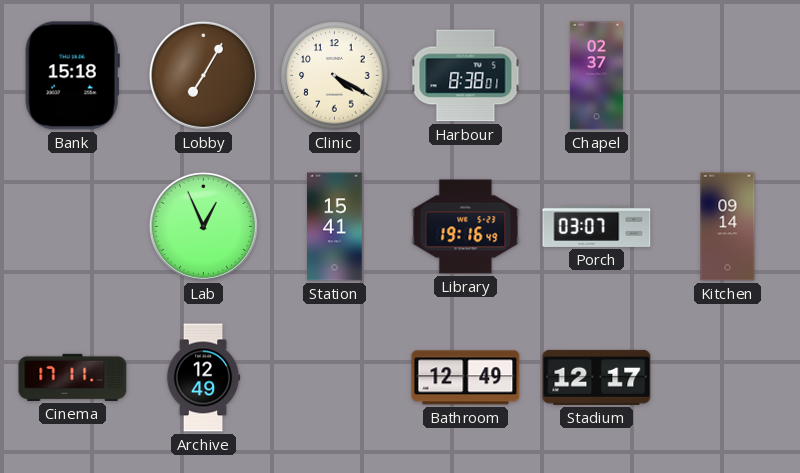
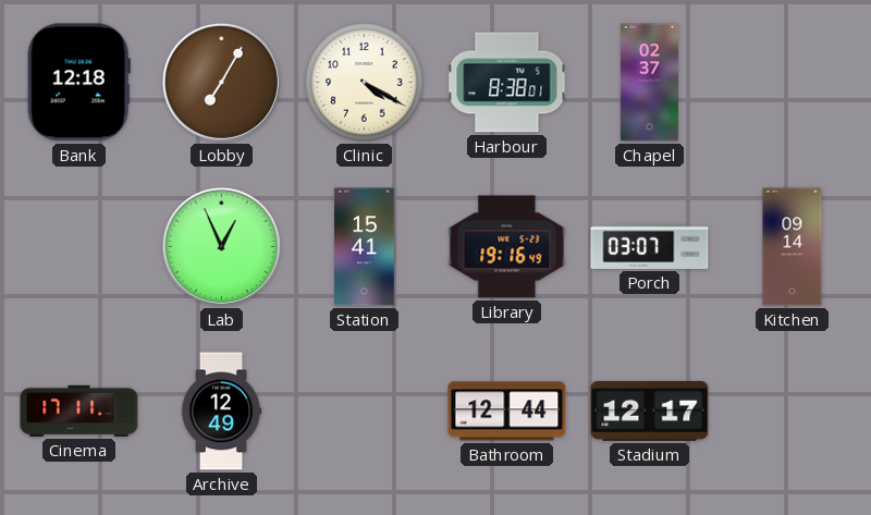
Bank: 15:18 -> 12:18 (78, 83)
Bathroom: 12:49 -> 12:44 (507, 412)
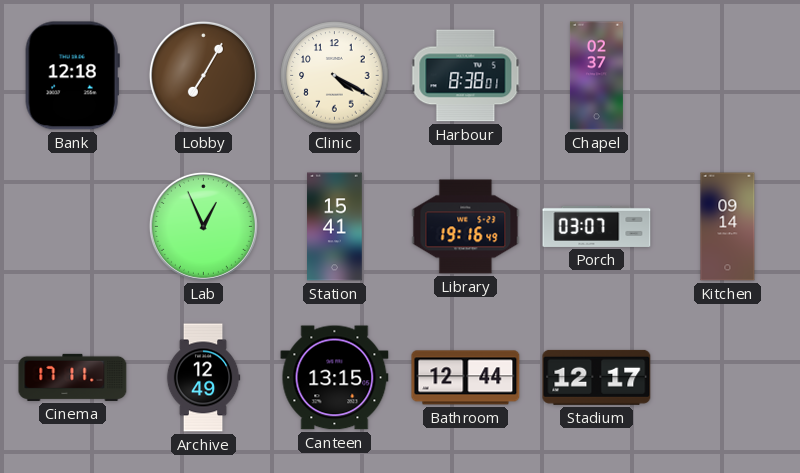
Canteen: none -> 13:15 (335, 378)
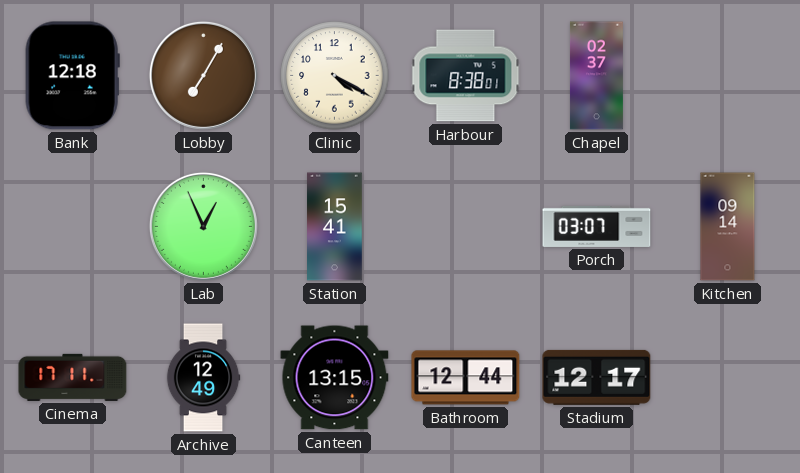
Library: 19:16 -> none (466, 227)
